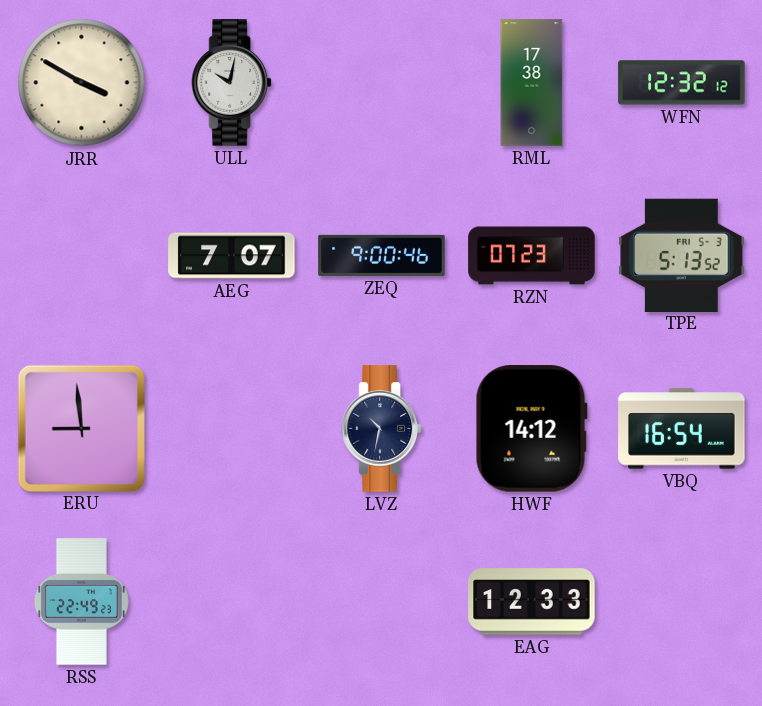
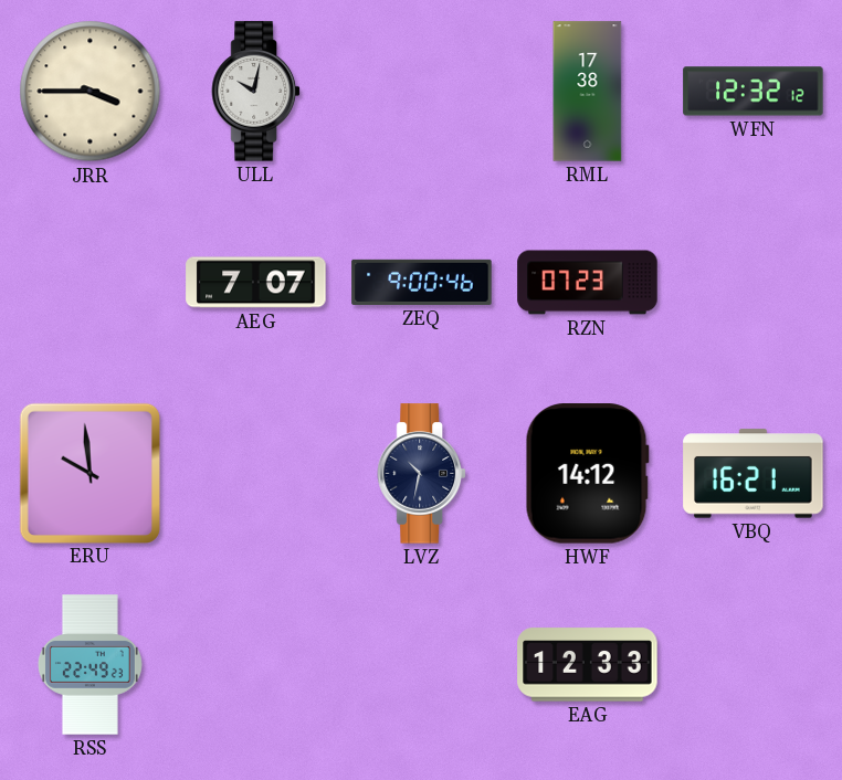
JRR: 3:50 -> 3:45 (91, 92)
TPE: 5:13 -> none (682, 255)
ERU: 8:59 -> 9:59 (90, 473)
VBQ: 16:54 -> 16:21 (754, 474)
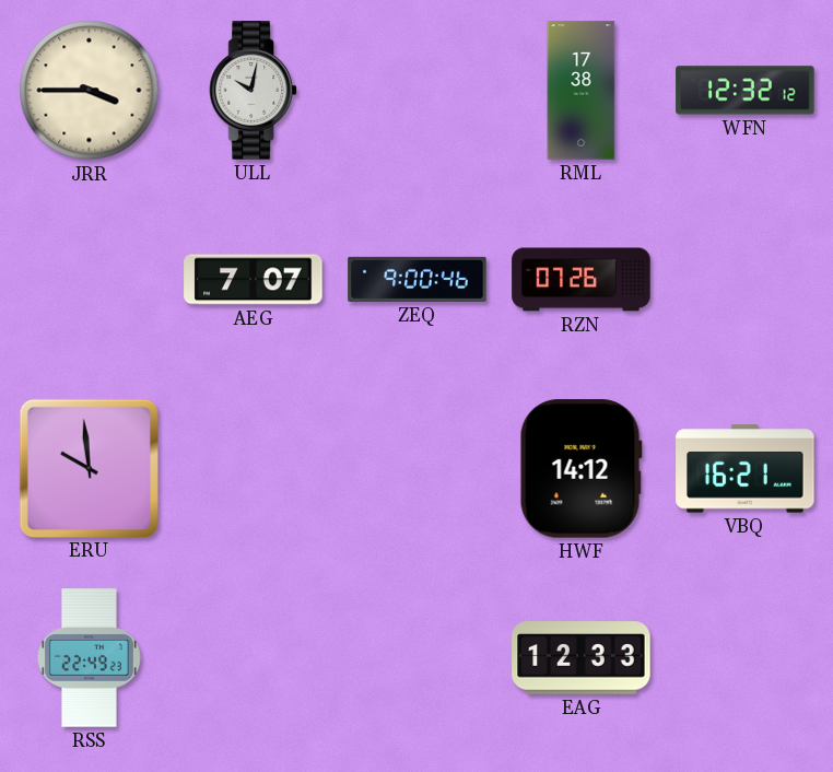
RZN: 07:23 -> 07:26 (582, 280)
LVZ: 10:32 -> none (421, 474)
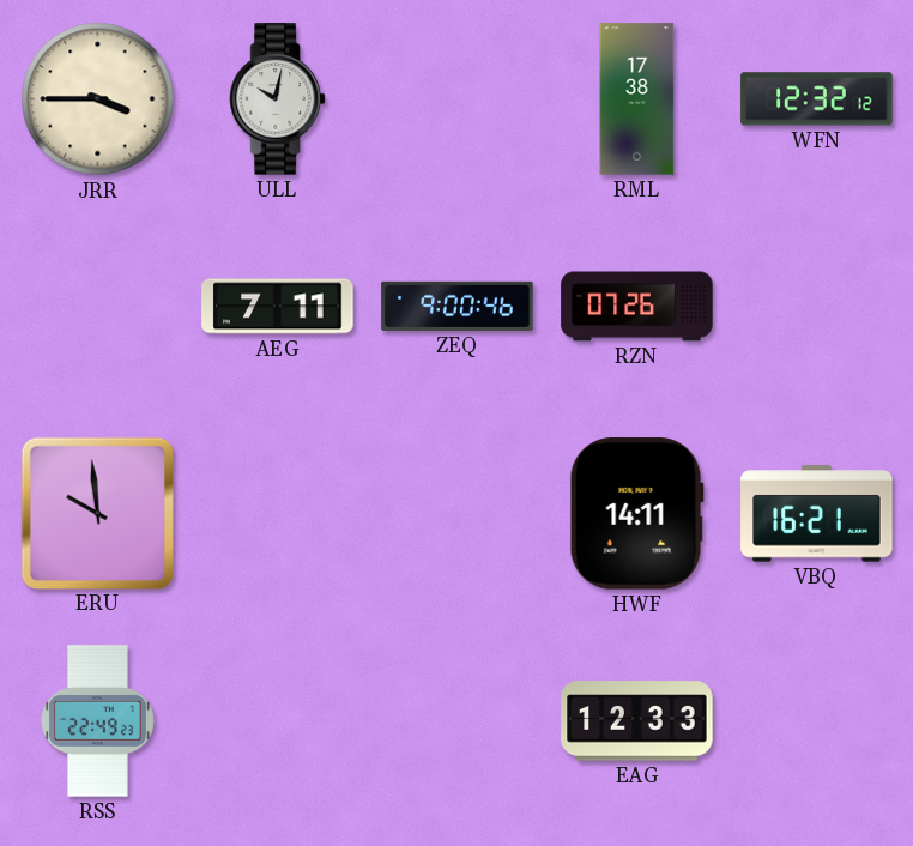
AEG: 7:07 -> 7:11 (278, 307)
HWF: 14:12 -> 14:11 (636, 514)
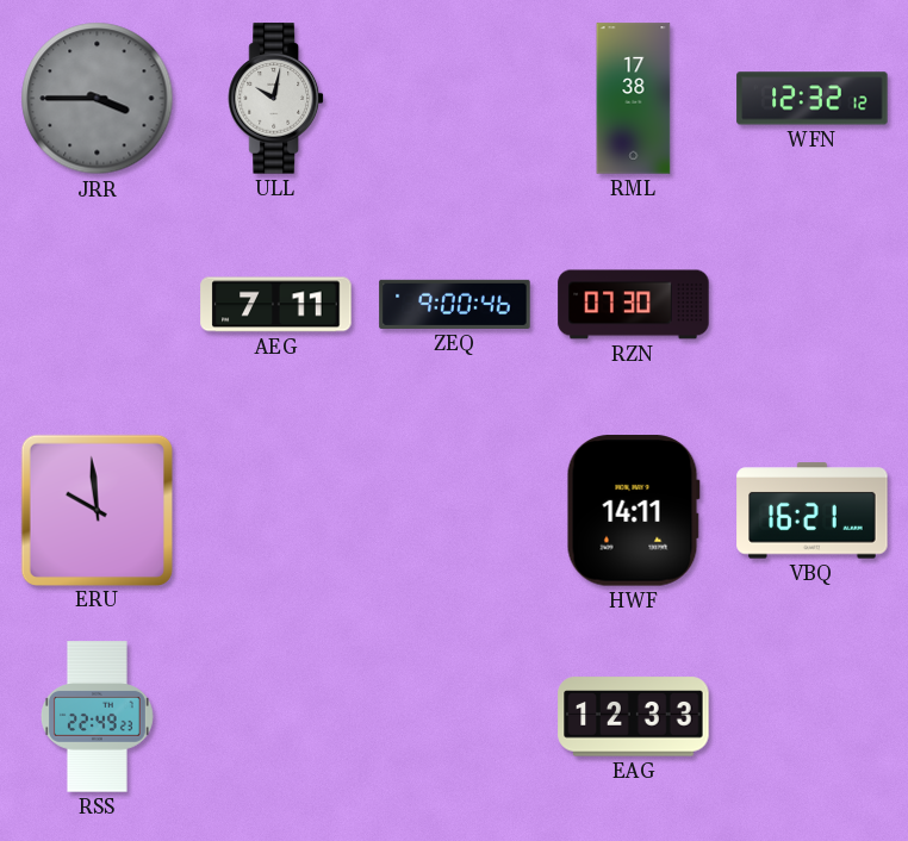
JRR dial: cream -> grey (98, 99)
RZN: 07:26 -> 07:30 (634, 305)
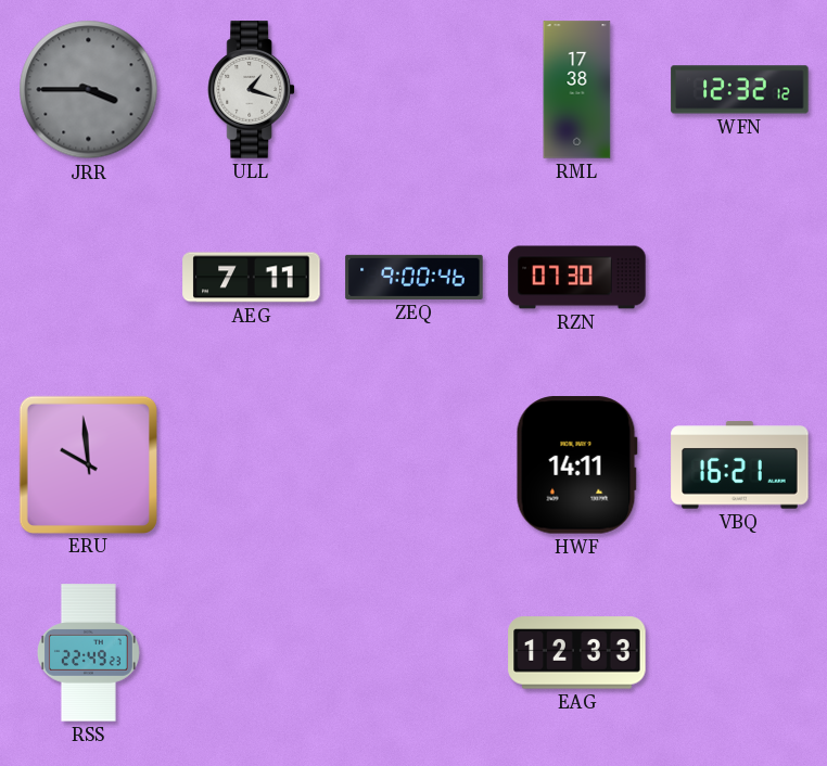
ULL: 10:02 -> 1:18 (251, 90)
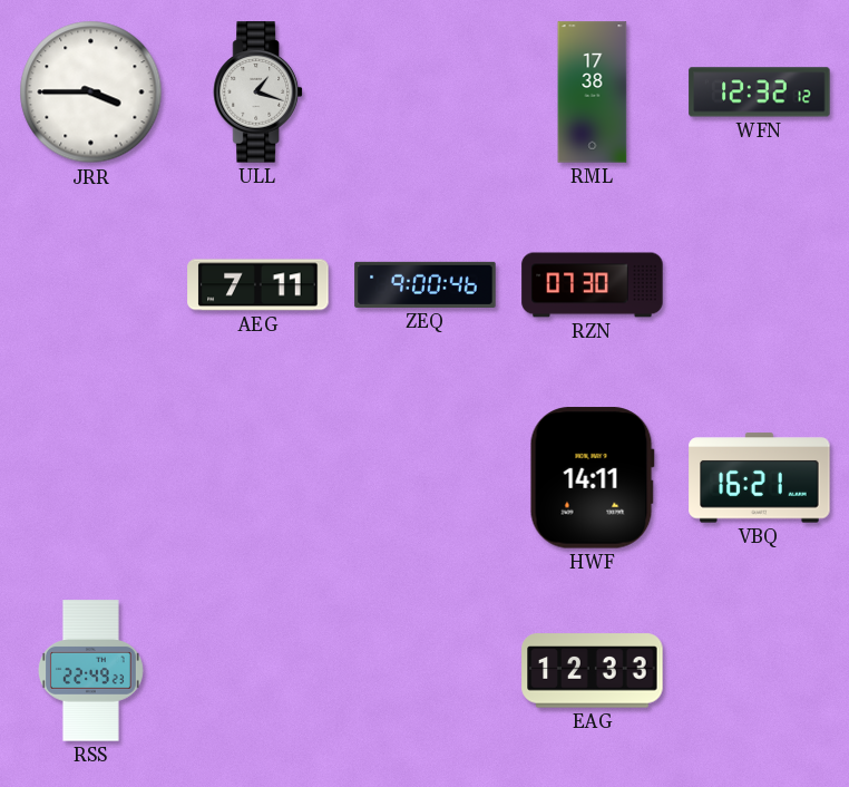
JRR dial: grey -> white (91, 93)
ERU: 9:59 -> none (88, 464)
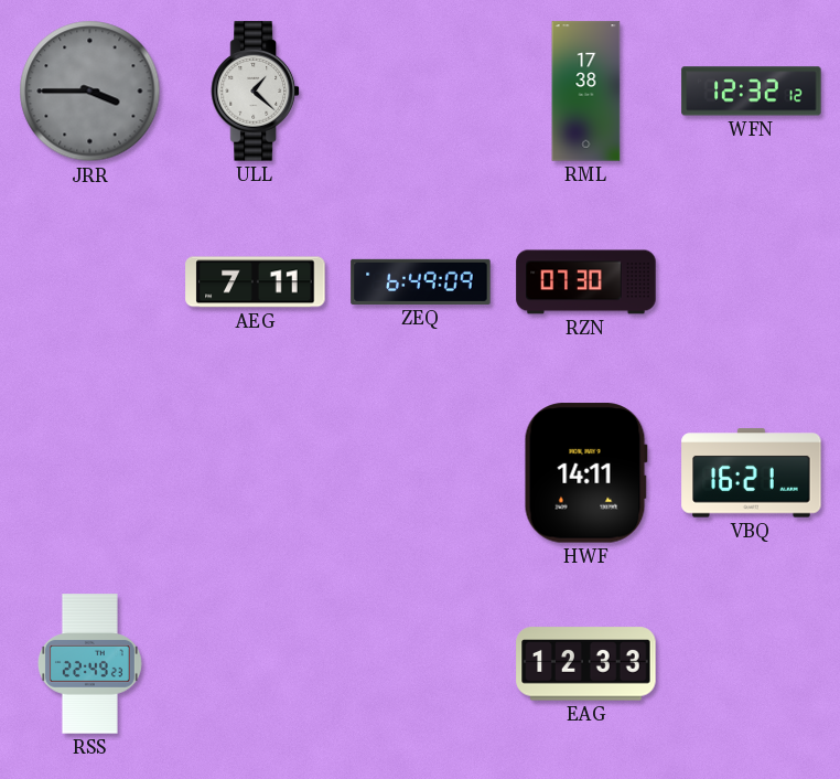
JRR dial: white -> grey (90, 92)
ULL: 1:18 -> 1:22 (255, 92)
ZEQ: 9:00 -> 6:49 (421, 281)
